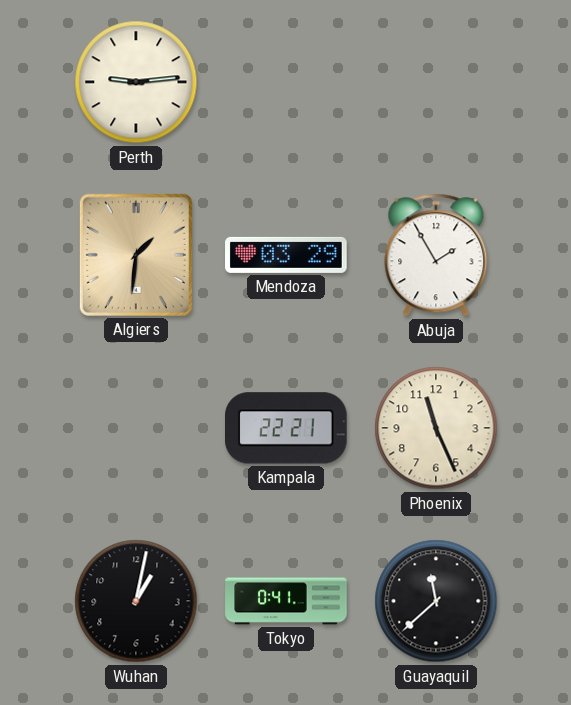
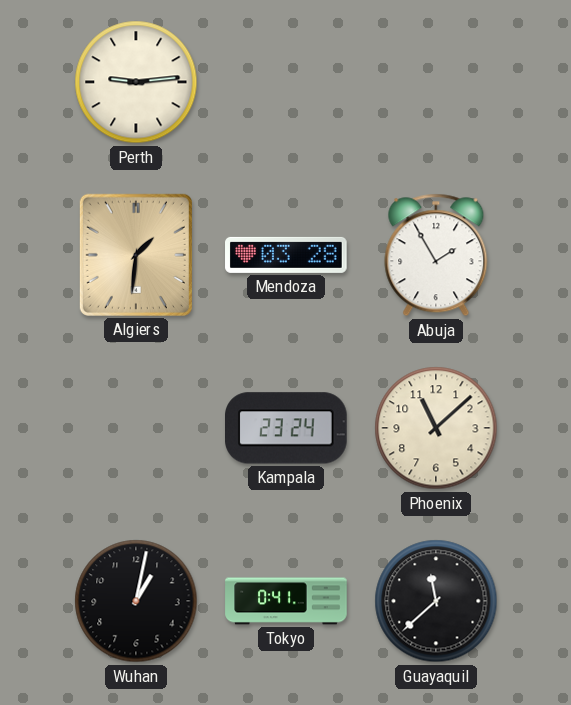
Mendoza: 03:29 -> 03:28 (286, 255)
Kampala: 22:21 -> 23:24 (287, 428)
Phoenix: 11:26 -> 11:08 (436, 428)
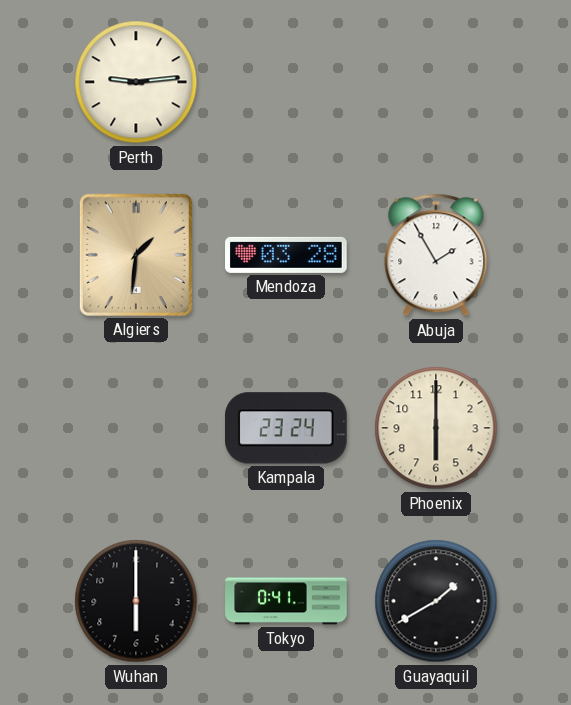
Phoenix: 11:08 -> 6:00 (436, 428)
Wuhan: 1:02 -> 6:00 (136, 601)
Guayaquil: 11:38 -> 1:40 (436, 601)
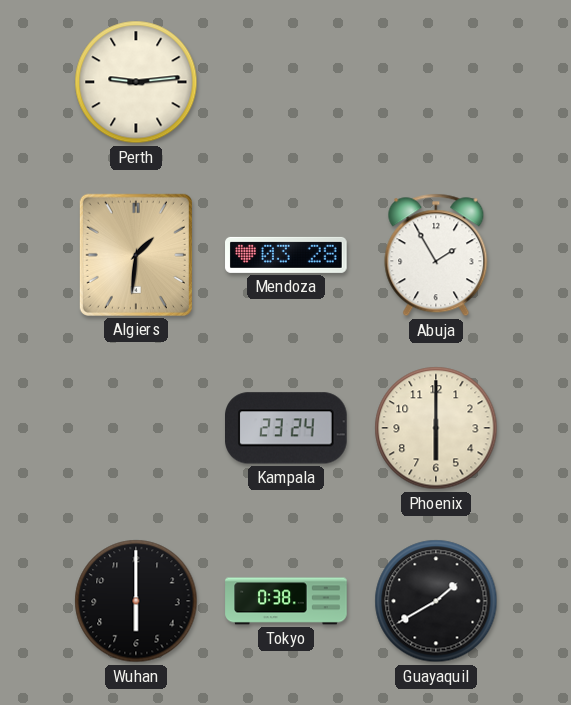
Tokyo: 0:41 -> 0:38 (286, 601)
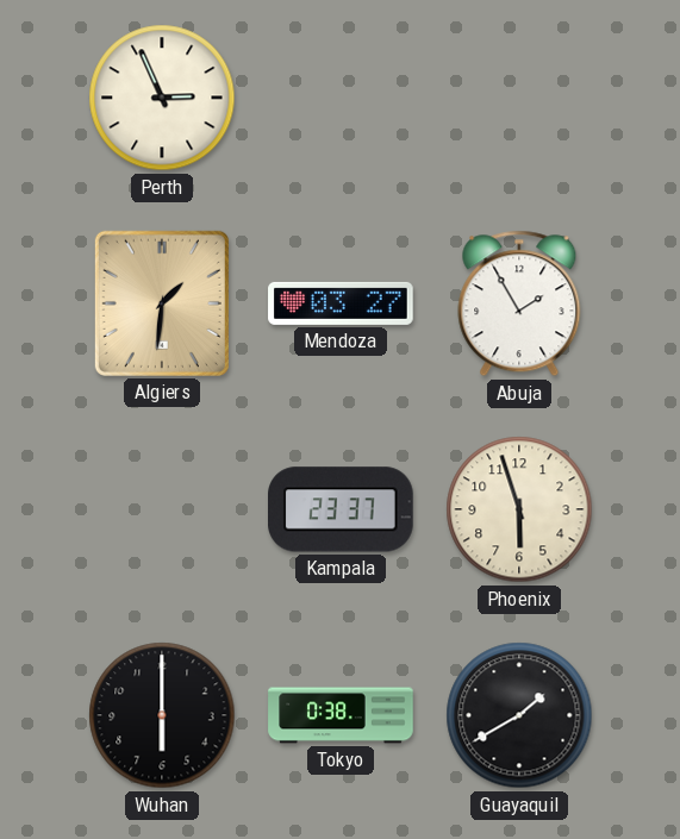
Perth: 9:14 -> 2:56 (162, 98)
Mendoza: 03:28 -> 03:27 (341, 303)
Kampala: 23:24 -> 23:37 (342, 509)
Phoenix: 6:00 -> 5:57 (519, 509)
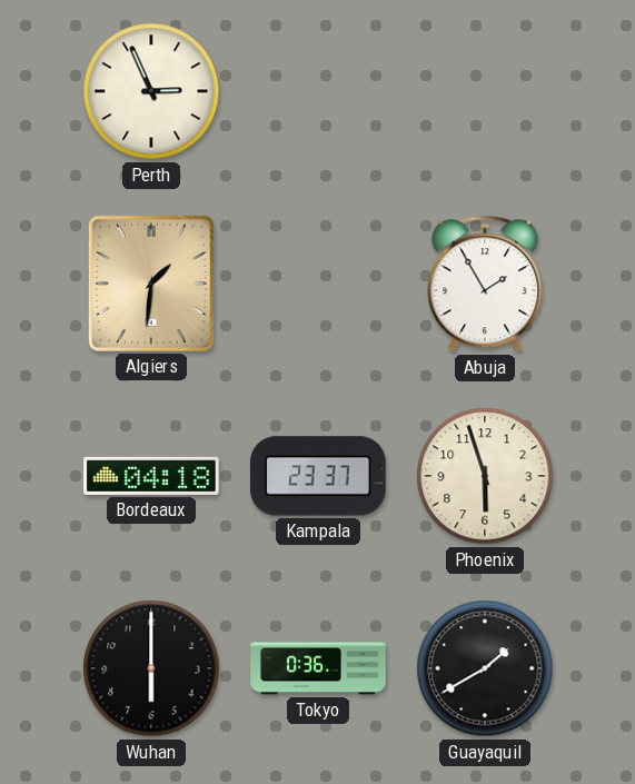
Mendoza: 03:27 -> none (341, 303)
Bordeaux: none -> 04:18 (151, 476)
Tokyo: 0:38 -> 0:36 (318, 668)
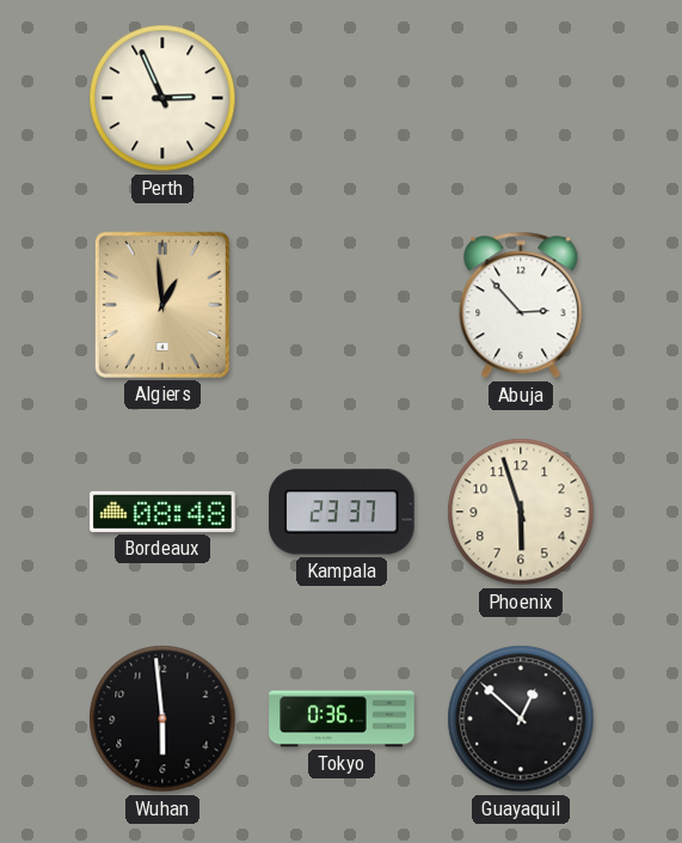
Algiers: 1:31 -> 12:59 (162, 305)
Abuja: 1:55 -> 2:53 (521, 305)
Bordeaux: 04:18 -> 08:48 (162, 512)
Wuhan: 6:00 -> 5:59 (162, 719)
Guayaquil: 1:40 -> 12:52 (521, 719)
